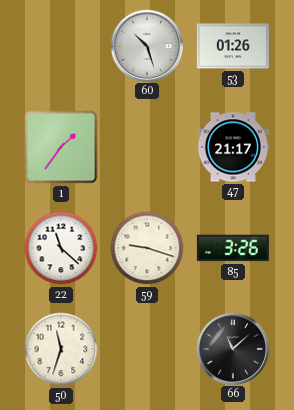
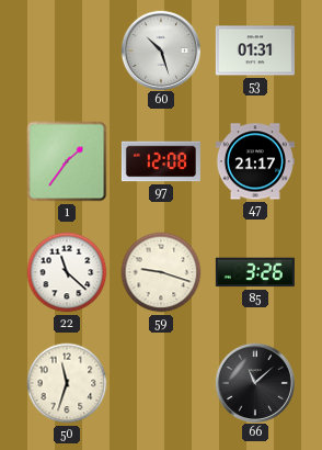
53: 01:26 -> 01:31 (255, 50)
97: none -> 12:08 (161, 161)
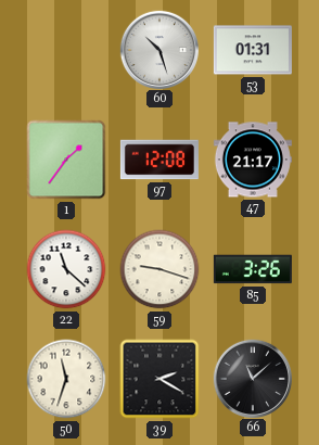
39: none -> 2:20 (159, 379)
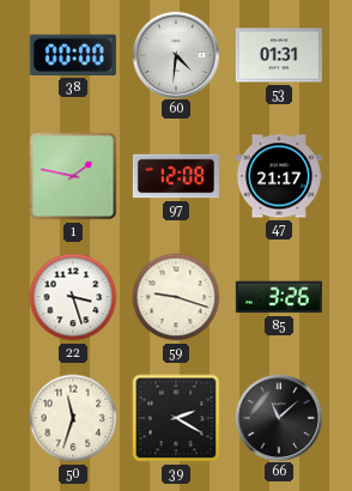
38: none -> 00:00 (73, 55)
60: 10:27 -> 4:31 (175, 54)
1: 1:36 -> 1:47 (73, 176)
22: 11:22 -> 3:27 (73, 297)
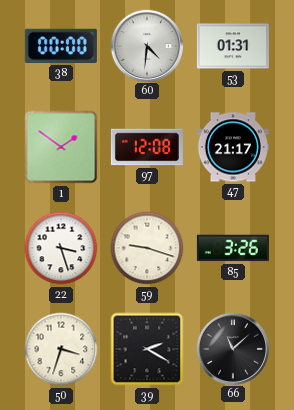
1: 1:47 -> 1:51 (61, 147)
50: 11:33 -> 3:33 (61, 349)
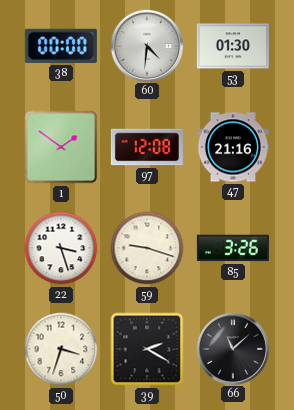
53: 01:31 -> 01:30 (233, 46)
47: 21:17 -> 21:16 (233, 147)
